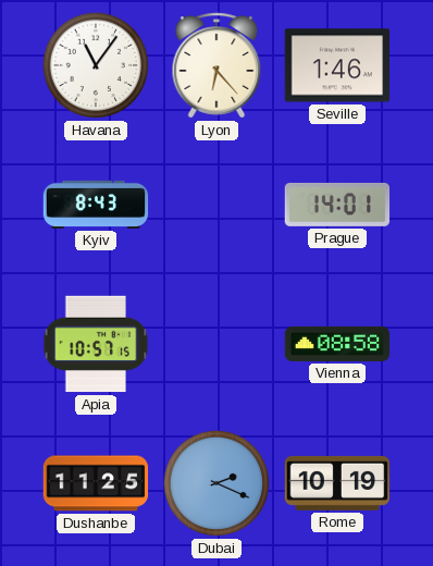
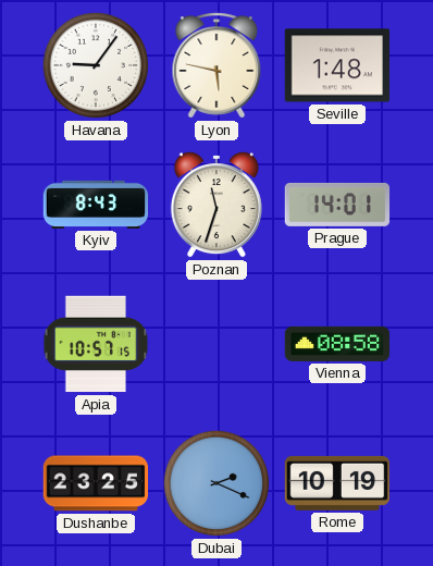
Havana: 11:06 -> 9:06 (96, 65)
Lyon: 6:23 -> 5:47 (216, 65)
Seville: 1:46 -> 1:48 (337, 65)
Poznan: none -> 11:33 (216, 205)
Dushanbe: 11:25 -> 23:25 (96, 483)
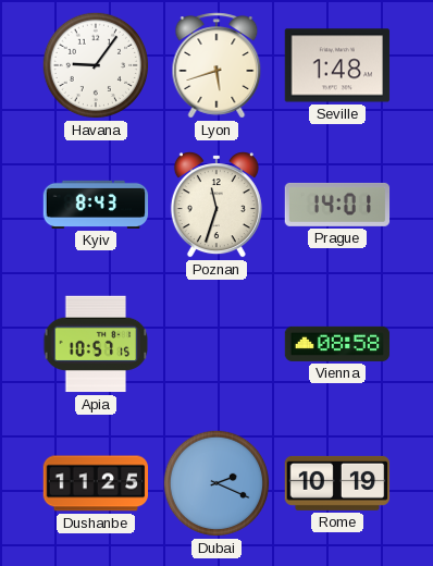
Lyon: 5:47 -> 5:42 (216, 65)
Dushanbe: 23:25 -> 11:25 (96, 483)
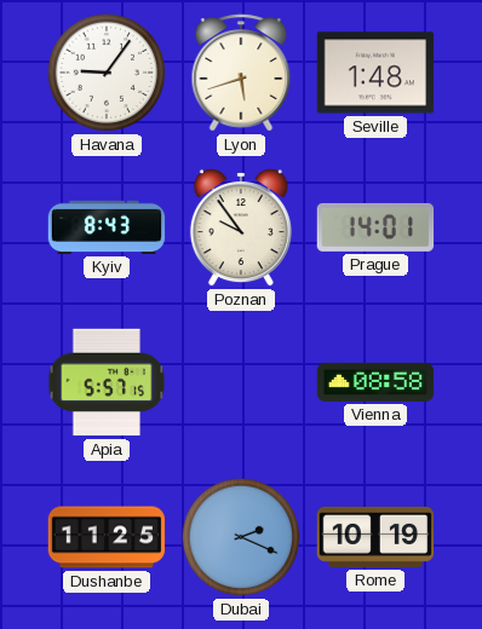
Poznan: 11:33 -> 9:54 (241, 227)
Apia: 10:57 -> 5:57 (107, 382)
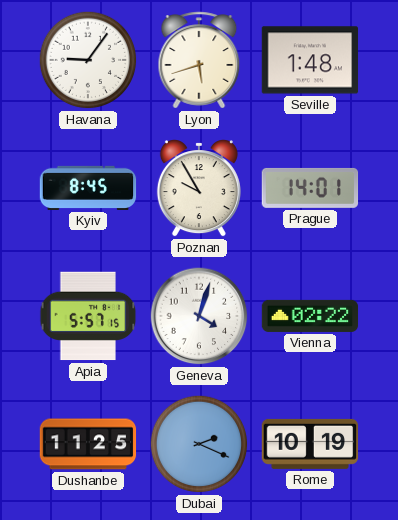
Kyiv: 8:43 -> 8:45 (88, 188)
Poznan: 9:54 -> 9:55 (199, 188)
Geneva: none -> 4:03 (199, 316)
Vienna: 08:58 -> 02:22 (310, 316)
